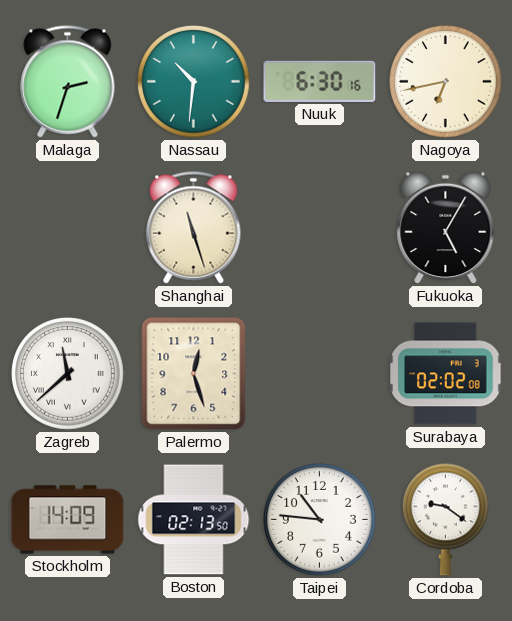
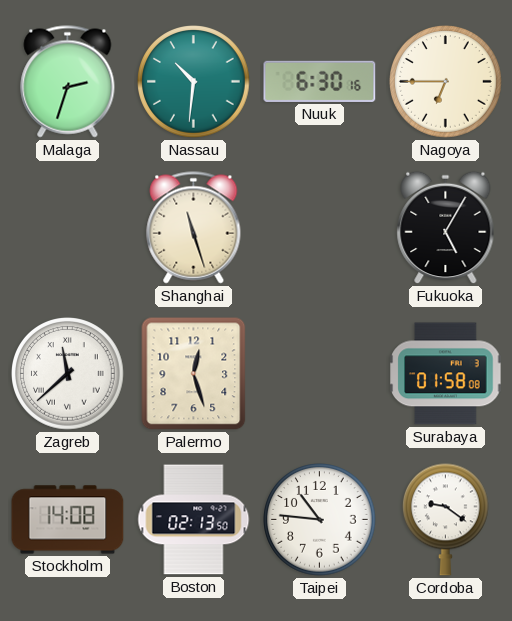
Nagoya: 6:43 -> 6:45 (446, 82)
Surabaya: 02:02 -> 01:58 (446, 374)
Stockholm: 14:09 -> 14:08 (68, 520)
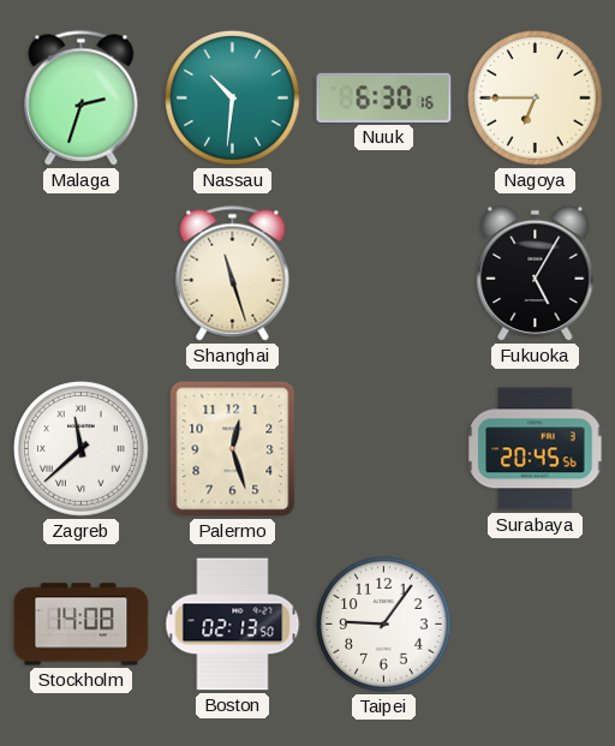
Surabaya: 01:58 -> 20:45 (536, 449)
Taipei: 10:46 -> 9:06 (384, 625)
Cordoba: 9:21 -> none (446, 519)
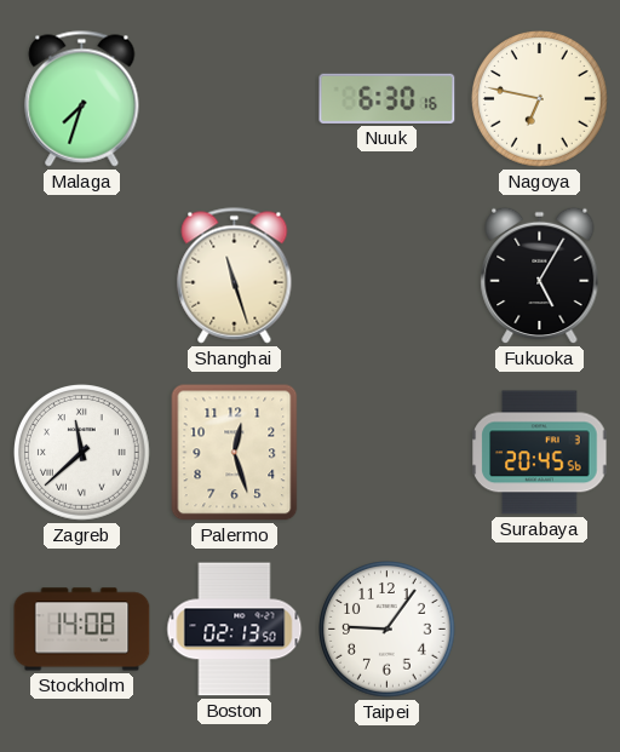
Malaga: 2:33 -> 7:33 (82, 99)
Nassau: 10:31 -> none (233, 99)
Nagoya: 6:45 -> 6:47 (540, 99)
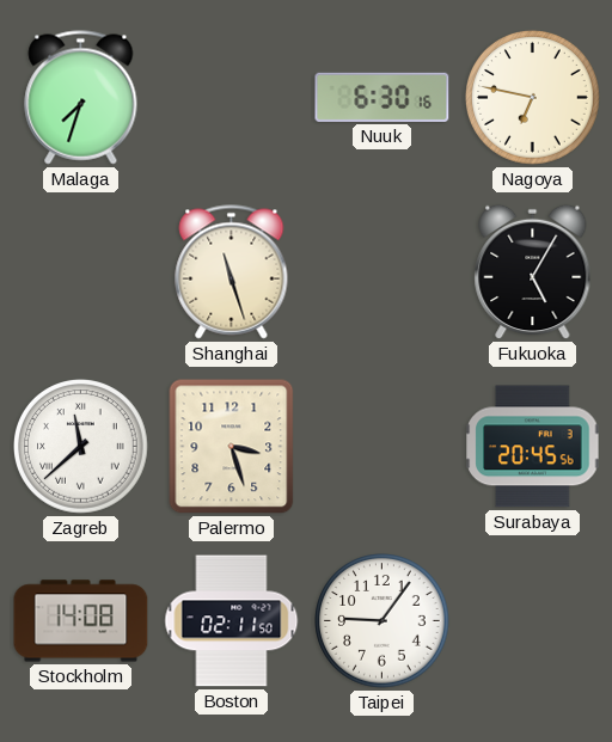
Palermo: 12:27 -> 3:27 (232, 447)
Boston: 02:13 -> 02:11 (232, 621)
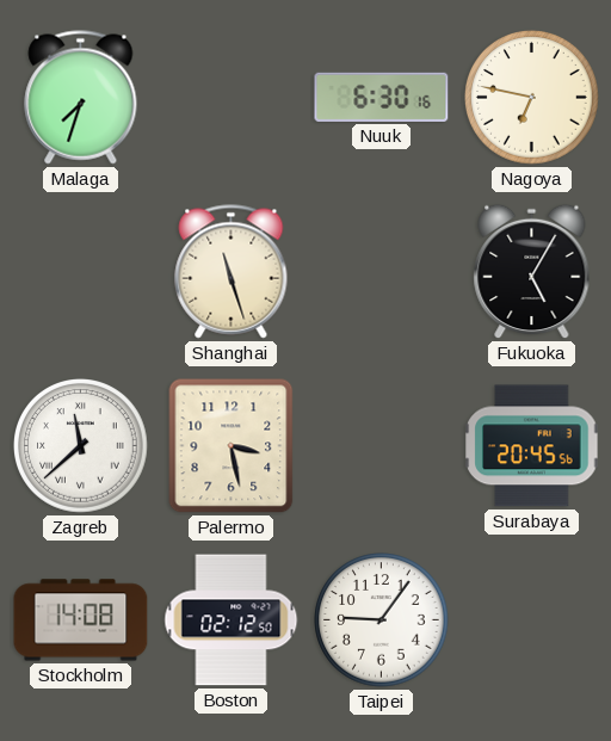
Palermo: 3:27 -> 3:28 (232, 446)
Boston: 02:11 -> 02:12 (232, 620)
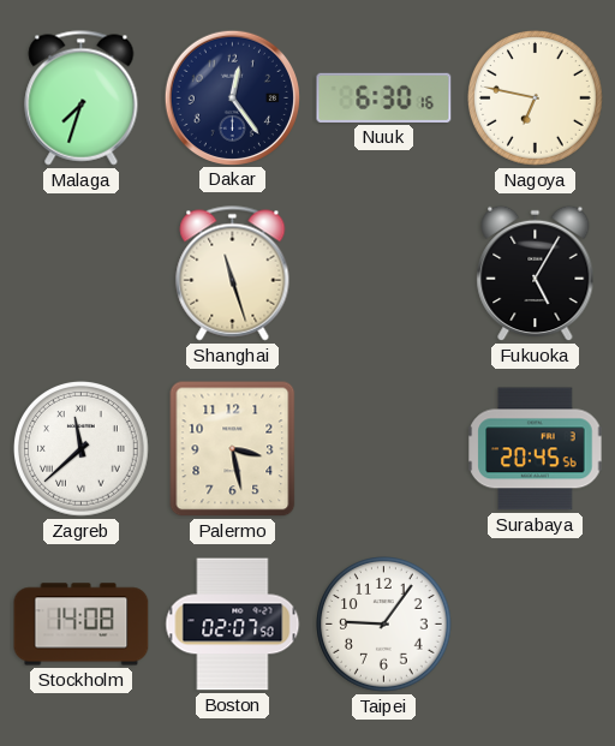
Dakar: none -> 12:24 (232, 97)
Boston: 02:12 -> 02:07 (233, 625)
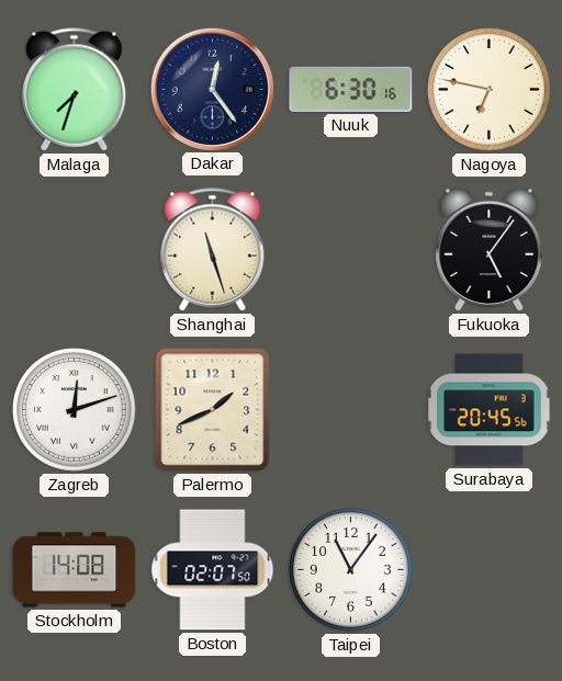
Fukuoka: 5:05 -> 5:06 (490, 250)
Zagreb: 11:38 -> 12:12 (75, 410)
Palermo: 3:28 -> 1:41 (213, 410)
Taipei: 9:06 -> 11:06 (351, 570)
